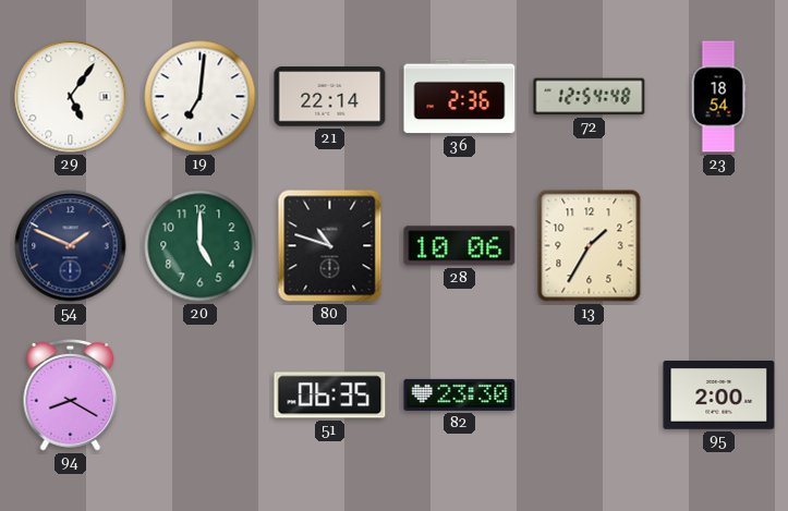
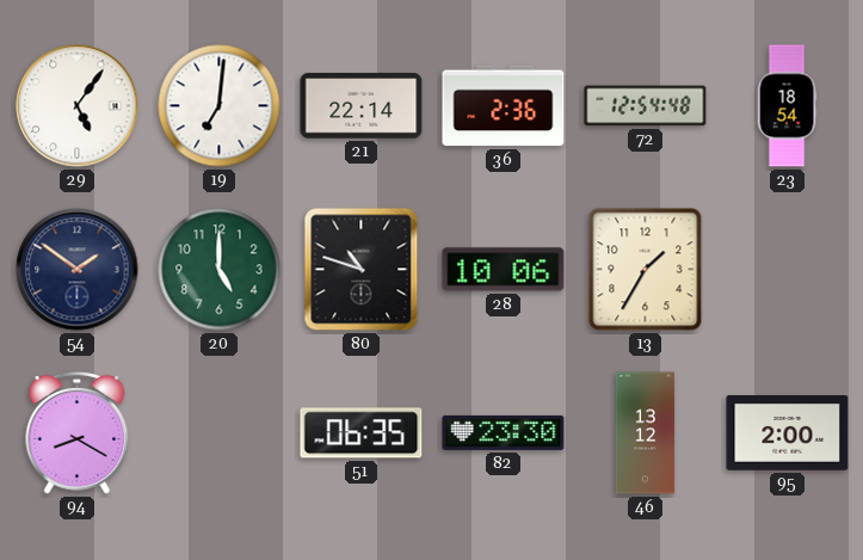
54: 1:49 -> 1:51 (78, 270)
46: none -> 13:12 (646, 433)
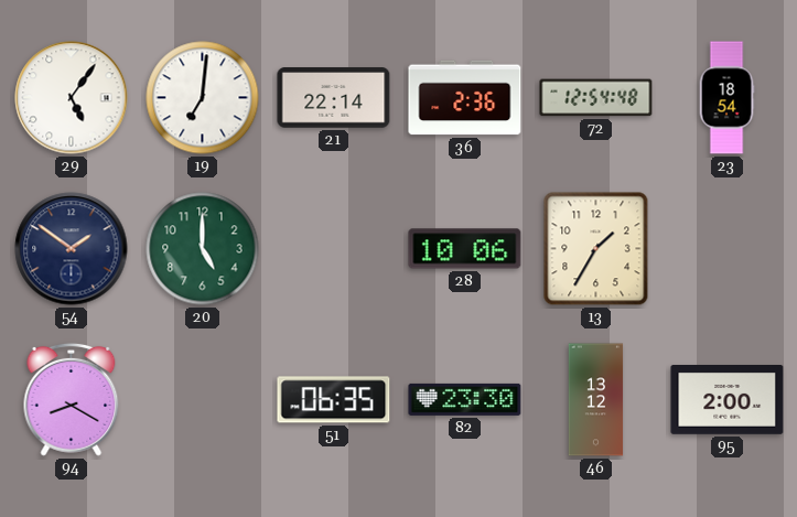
80: 10:48 -> none (362, 270)
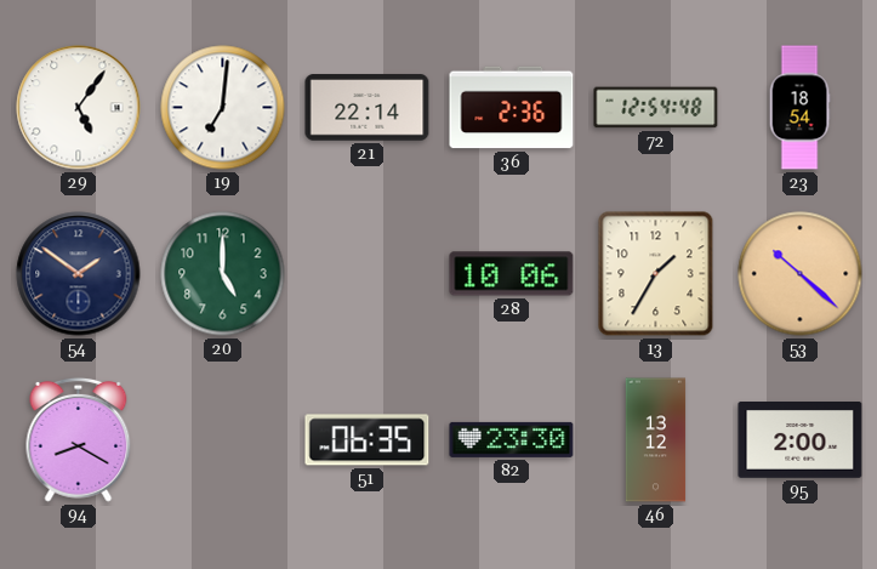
53: none -> 10:22 (801, 274)
